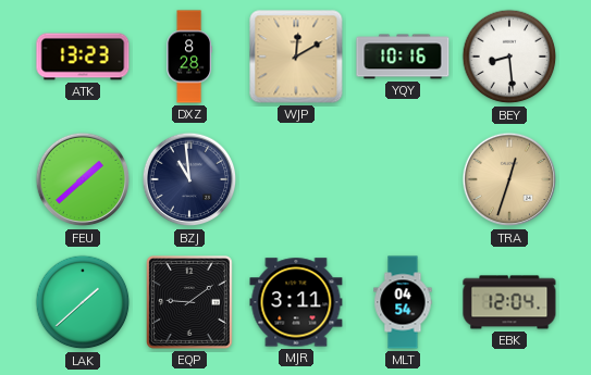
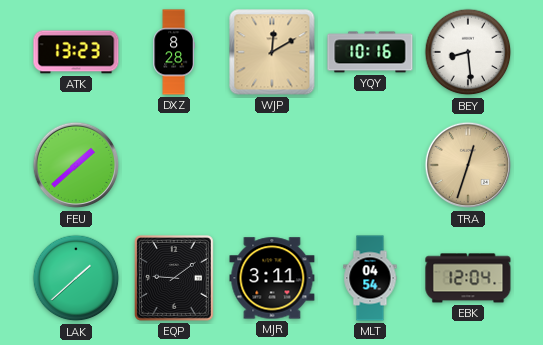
BZJ: 10:59 -> none (189, 179)
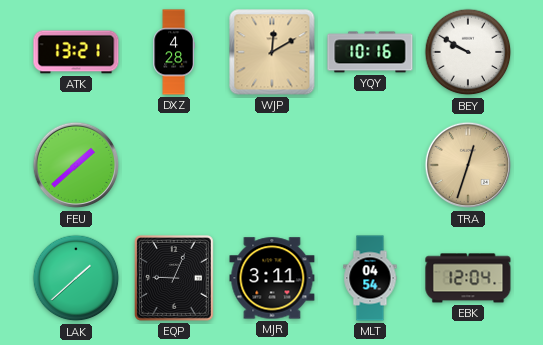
ATK: 13:23 -> 13:21 (76, 52)
DXZ: 8:28 -> 4:28 (173, 52)
BEY: 8:29 -> 9:50 (468, 52)
EQP: 9:09 -> 9:04 (174, 279)
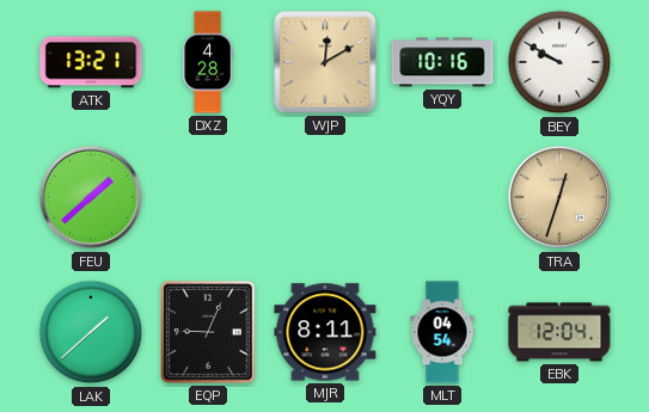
MJR: 3:11 -> 8:11 (325, 332)
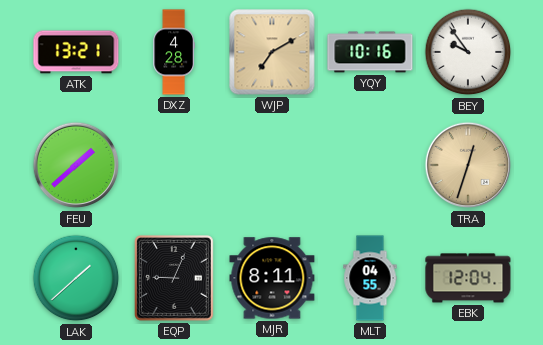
WJP: 12:10 -> 7:10 (272, 52)
BEY: 9:50 -> 9:54 (468, 52)
MLT: 04:54 -> 04:55 (370, 278)
